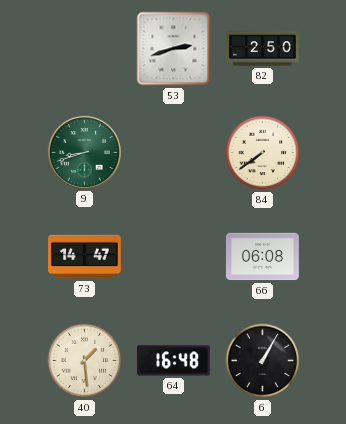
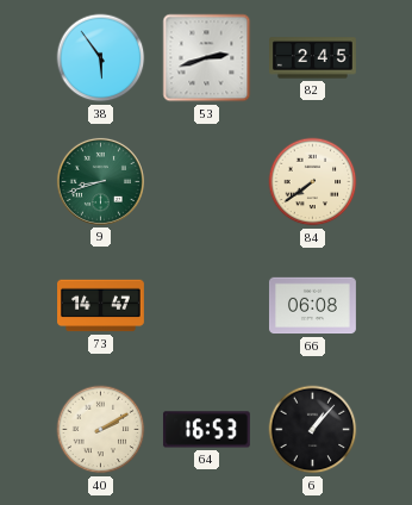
38: none -> 5:54 (101, 58)
82: 2:50 -> 2:45 (313, 58)
40: 1:29 -> 2:10 (101, 430)
64: 16:48 -> 16:53 (206, 430)
6: 1:05 -> 1:07 (313, 430)
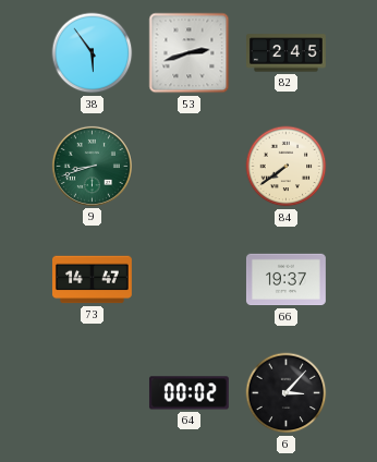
66: 06:08 -> 19:37 (285, 280)
40: 2:10 -> none (101, 430)
64: 16:53 -> 00:02 (188, 393)
6: 1:07 -> 3:07 (287, 393)
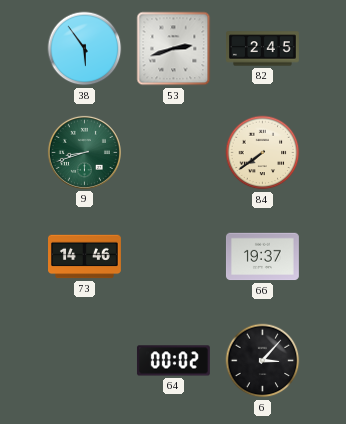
73: 14:47 -> 14:46 (85, 257)
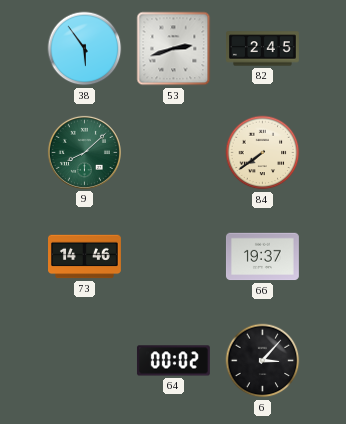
9: 8:42 -> 8:08 (84, 152)
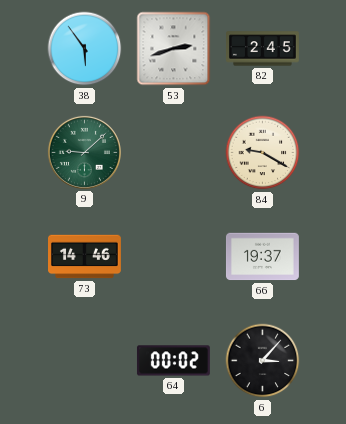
9: 8:08 -> 9:08 (84, 152)
84: 7:39 -> 9:20 (263, 153)
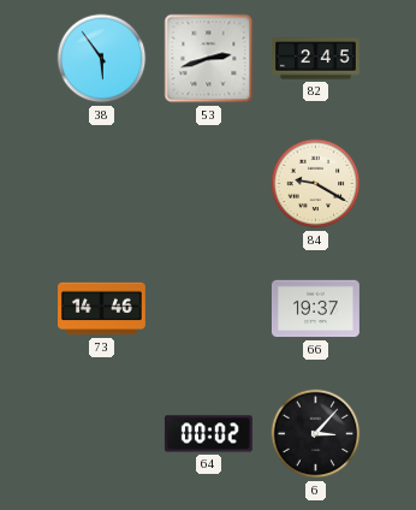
9: 9:08 -> none (84, 152)
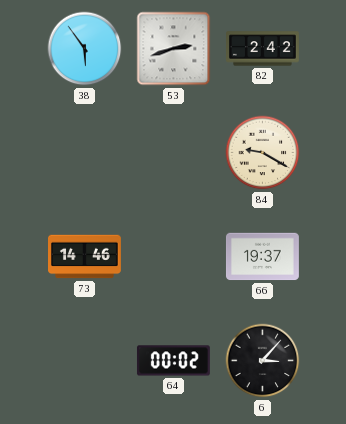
82: 2:45 -> 2:42 (263, 49)
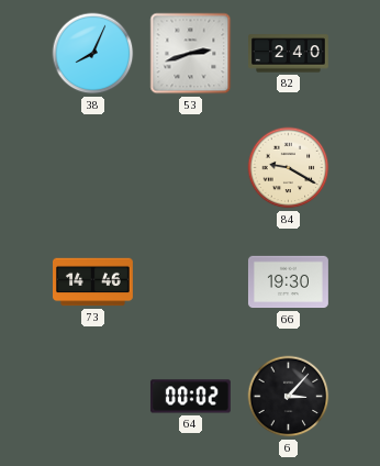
38: 5:54 -> 8:04 (93, 54)
82: 2:42 -> 2:40 (289, 54)
66: 19:37 -> 19:30 (288, 282)
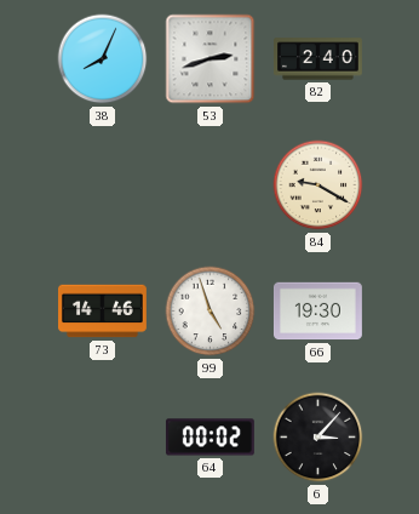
99: none -> 4:57 (211, 312)
